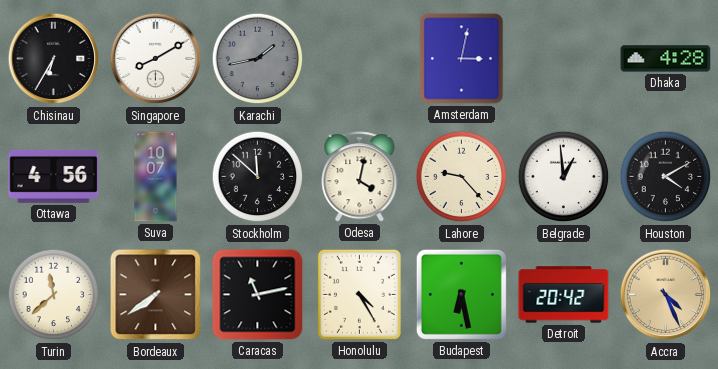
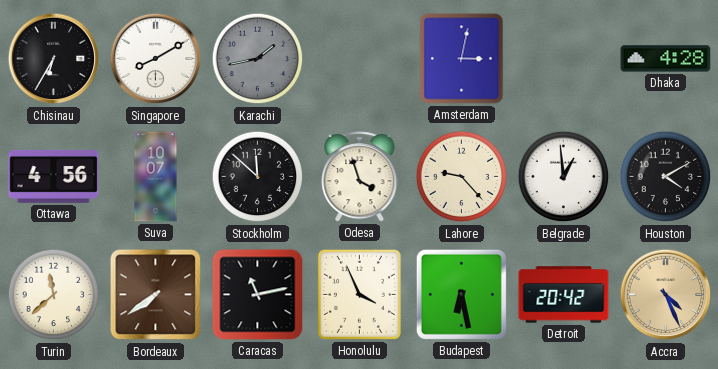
Odesa: 4:02 -> 3:57 (360, 177)
Honolulu: 4:25 -> 3:56 (359, 294)
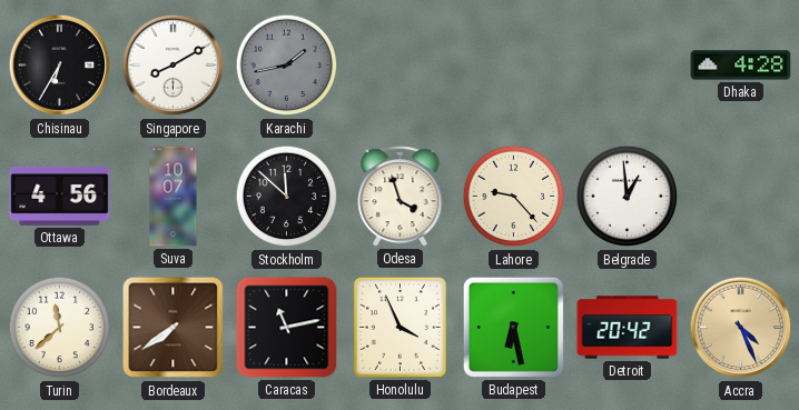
Amsterdam: 3:02 -> none (462, 59)
Houston: 4:10 -> none (666, 177)
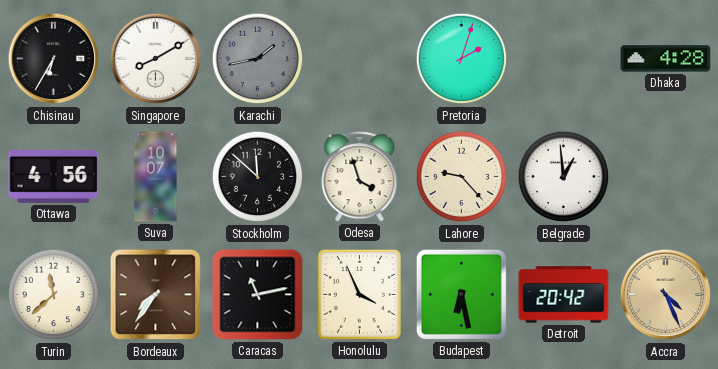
Pretoria: none -> 2:03 (462, 59)
Bordeaux: 7:39 -> 7:36 (156, 295)
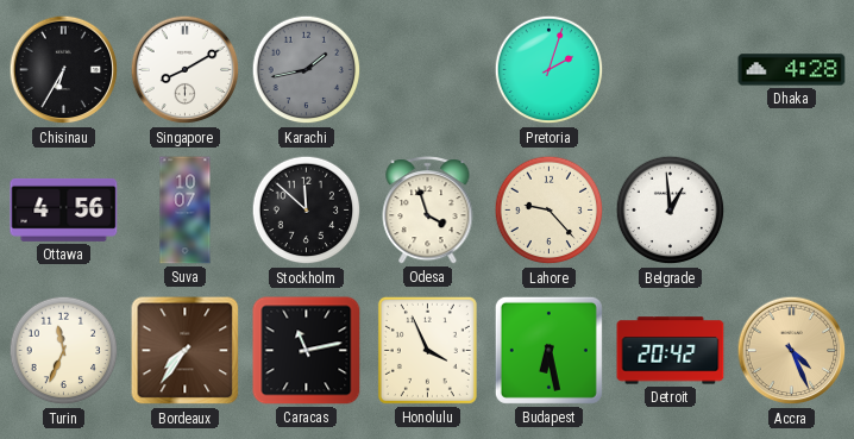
Turin: 11:38 -> 11:34 (64, 351)
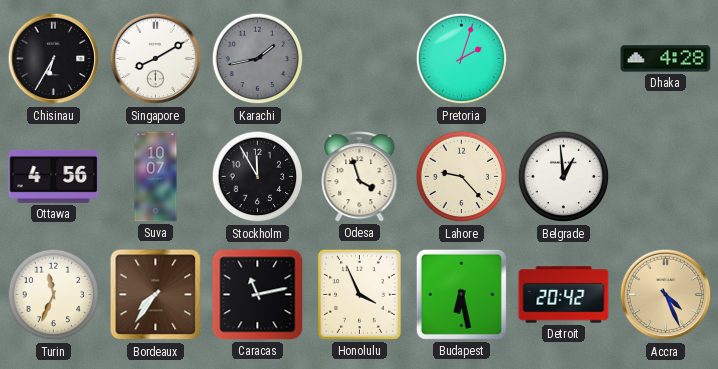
Stockholm: 11:52 -> 11:55 (258, 177)
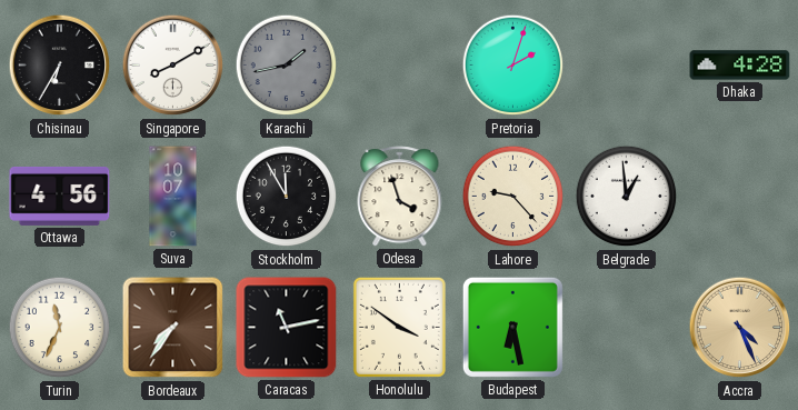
Honolulu: 3:56 -> 3:51 (399, 327)
Detroit: 20:42 -> none (564, 295)
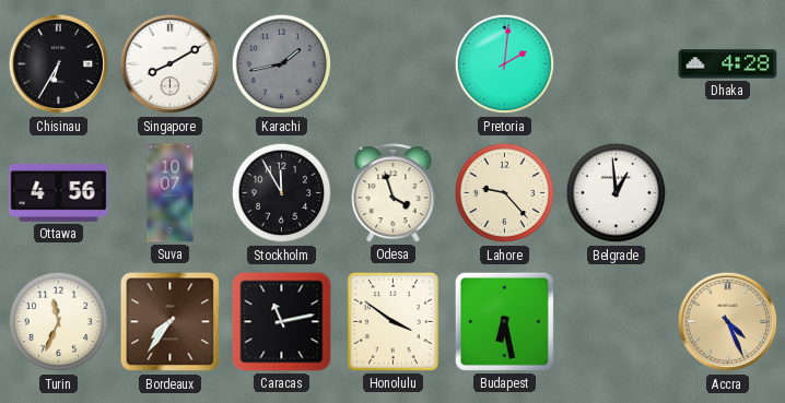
Pretoria: 2:03 -> 2:01 (505, 64)
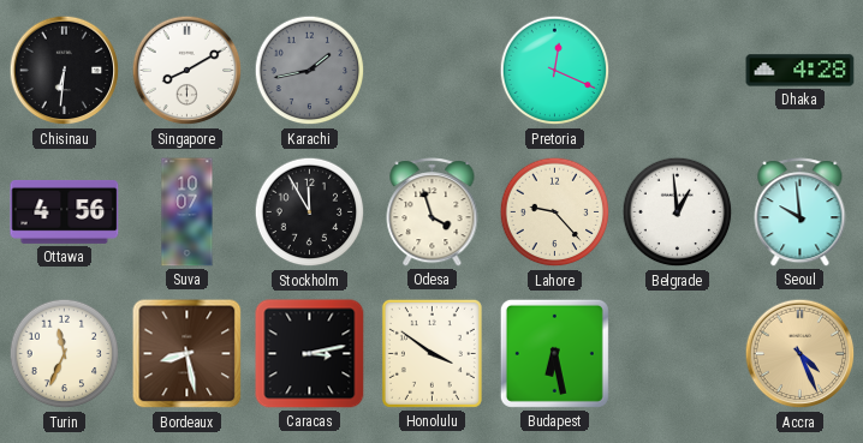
Chisinau: 6:35 -> 6:31 (65, 71)
Pretoria: 2:01 -> 12:19 (555, 71)
Seoul: none -> 9:59 (800, 212)
Bordeaux: 7:36 -> 8:28 (188, 354)
Caracas: 11:13 -> 3:13 (310, 354)
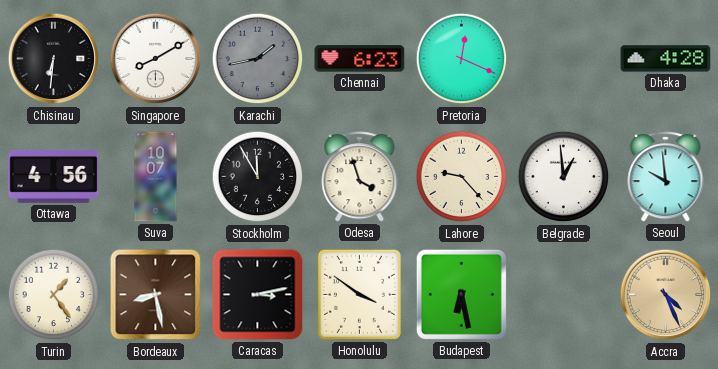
Chennai: none -> 6:23 (360, 59)
Turin: 11:34 -> 1:24 (54, 295)
